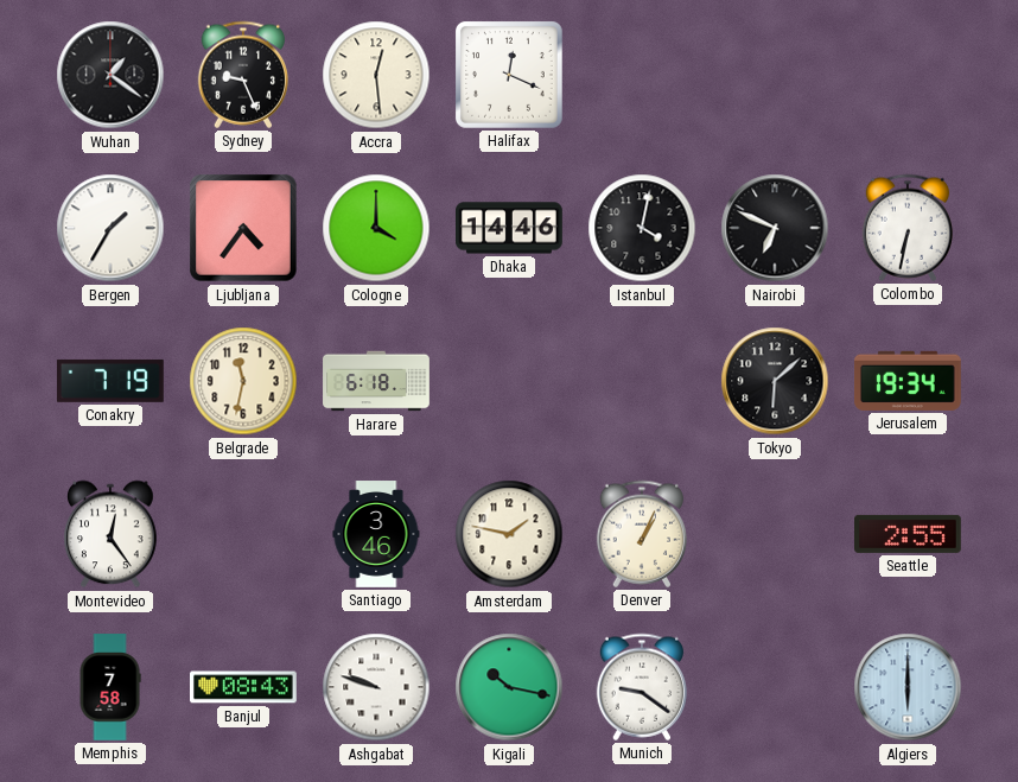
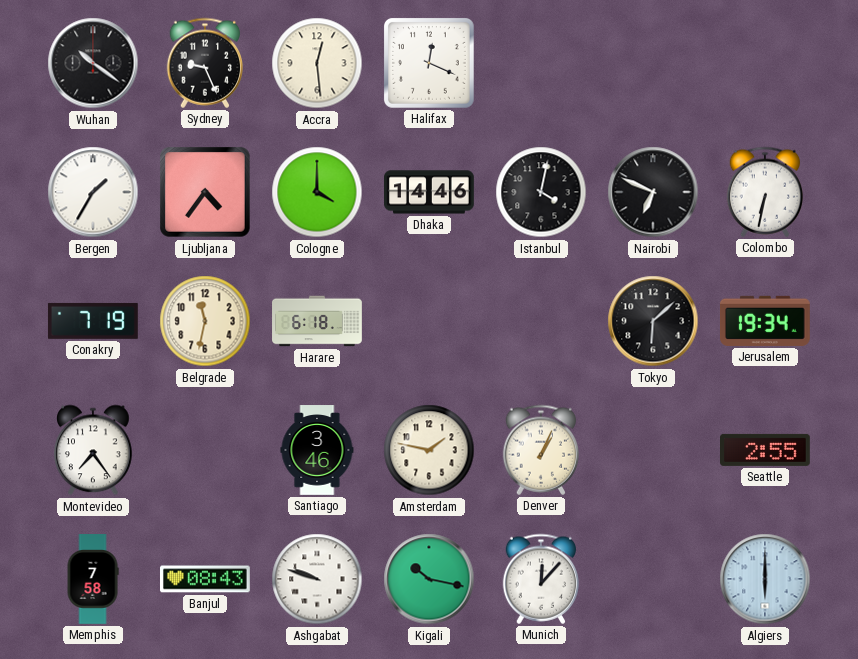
Wuhan: 1:21 -> 10:21 (93, 63)
Montevideo: 12:24 -> 7:24 (93, 450)
Munich: 9:21 -> 12:07 (541, 579)
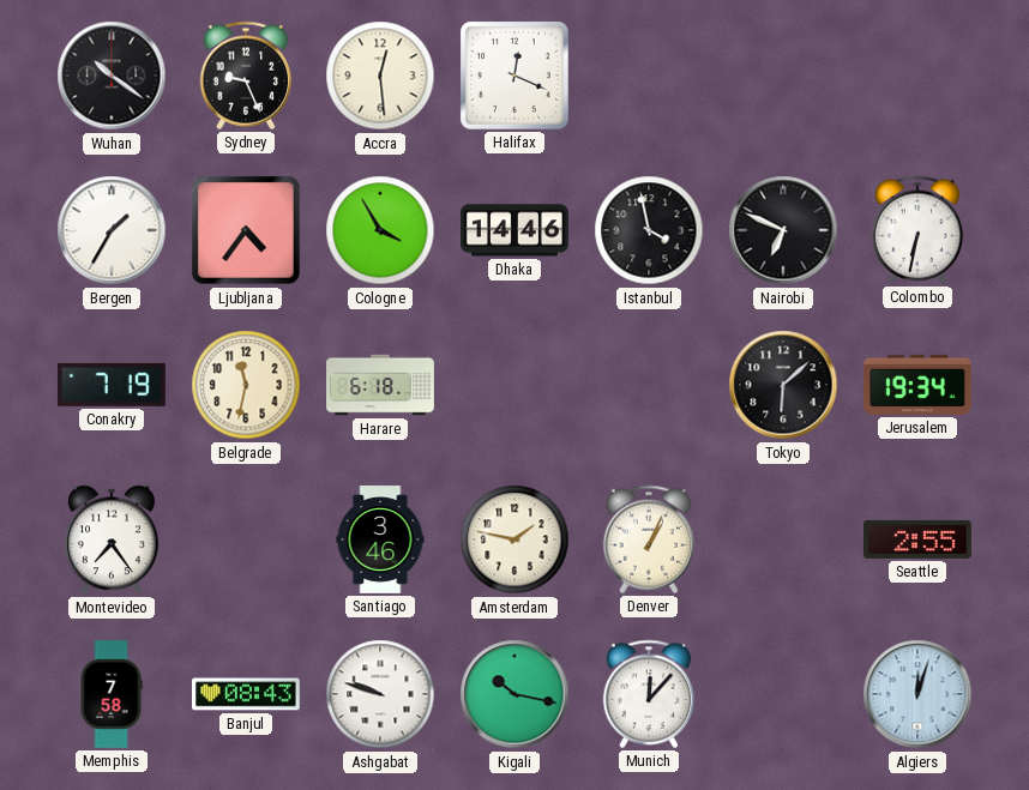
Cologne: 4:00 -> 3:55 (380, 230)
Istanbul: 4:02 -> 3:58 (649, 230)
Algiers: 6:00 -> 12:03 (917, 694)
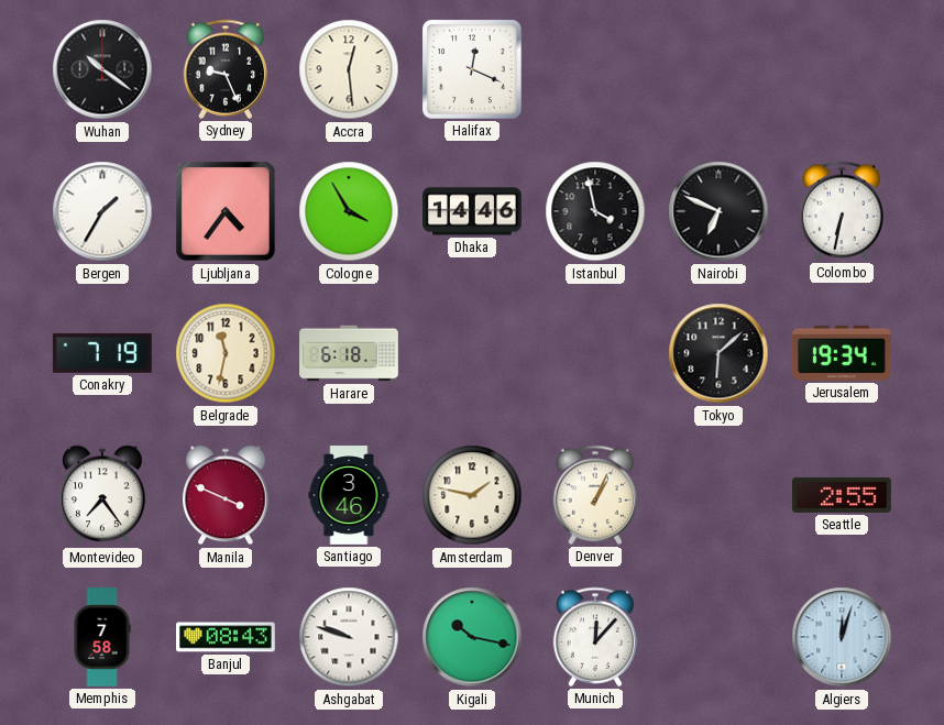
Manila: none -> 3:49 (226, 495)
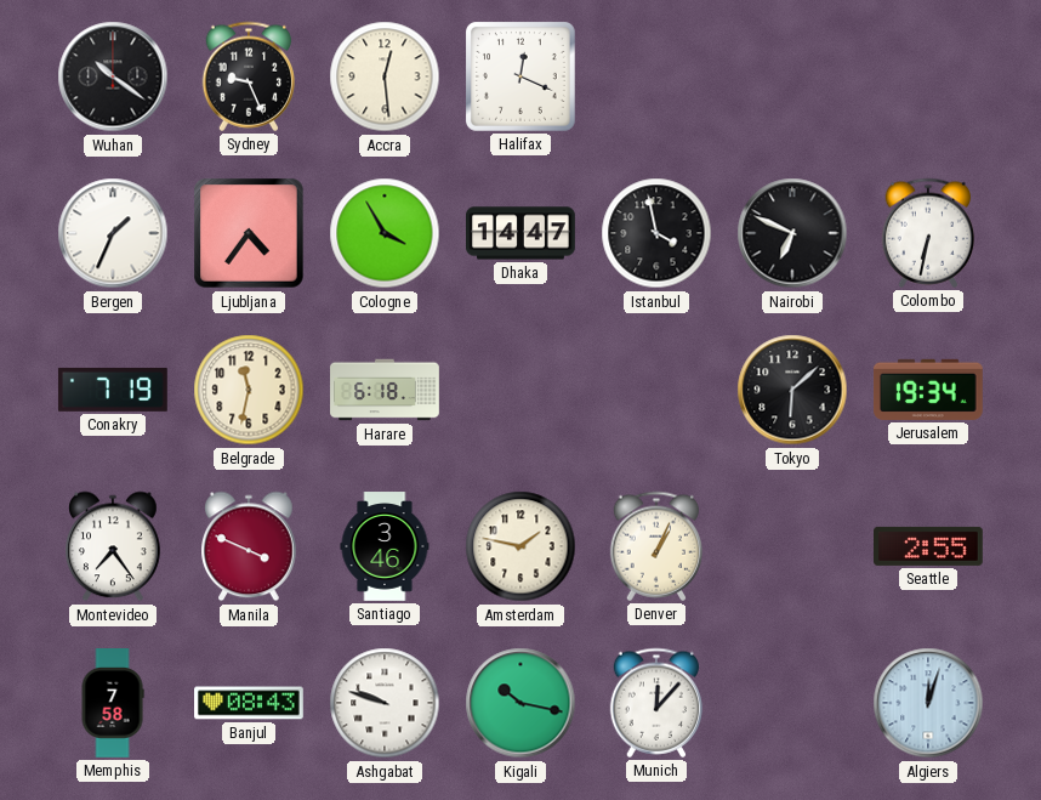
Bergen: 1:35 -> 1:34 (113, 233)
Dhaka: 14:46 -> 14:47 (522, 233)
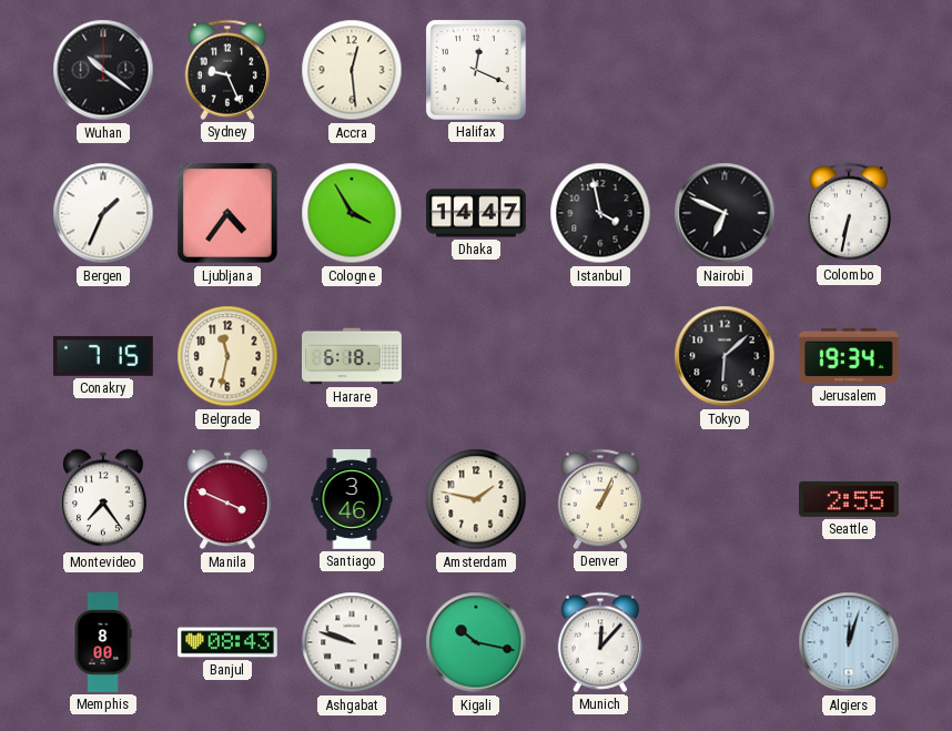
Conakry: 7:19 -> 7:15 (103, 356)
Memphis: 7:58 -> 8:00 (103, 642)
